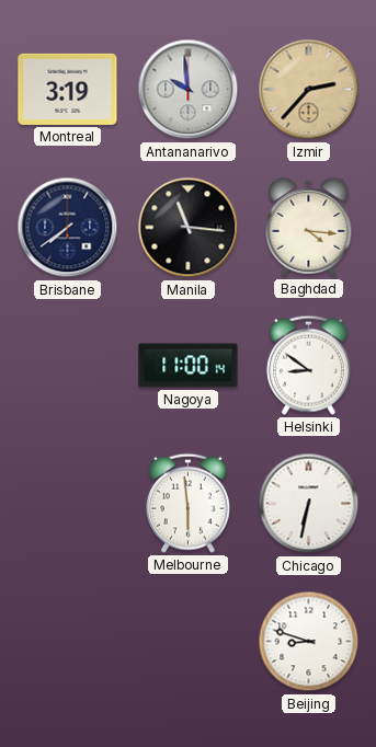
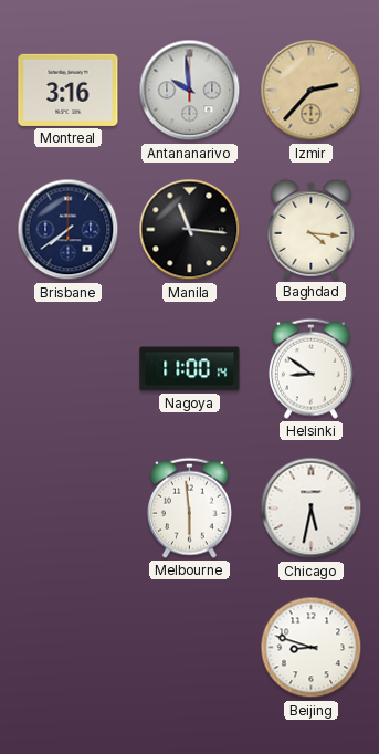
Montreal: 3:19 -> 3:16 (69, 90)
Chicago: 6:32 -> 5:32 (312, 509)
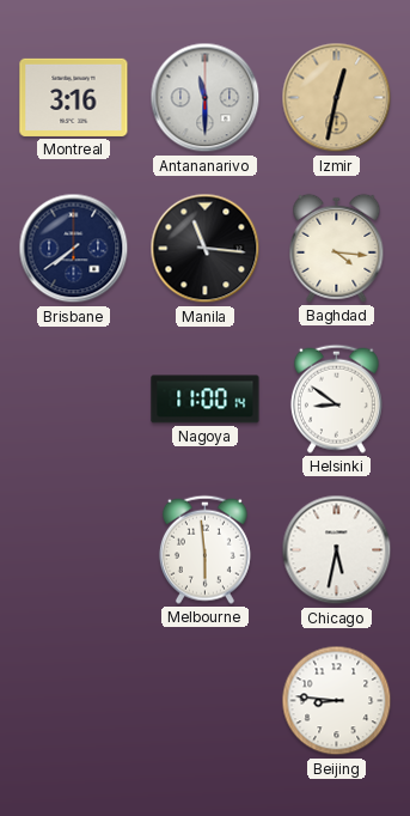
Antananarivo: 9:59 -> 11:30 (206, 98)
Izmir: 2:37 -> 12:32 (337, 98)
Beijing: 8:48 -> 8:46 (337, 701)
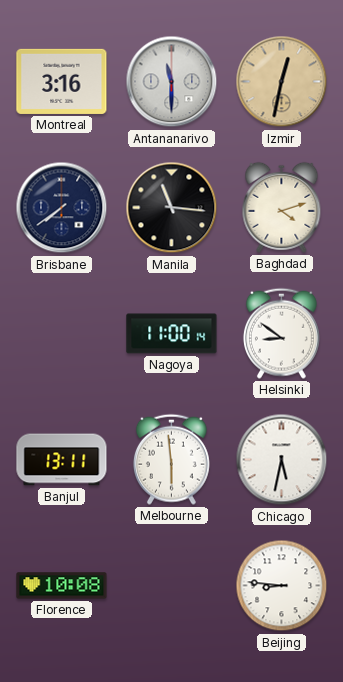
Baghdad: 4:16 -> 4:12 (282, 207)
Banjul: none -> 13:11 (62, 460)
Florence: none -> 10:08 (62, 586)
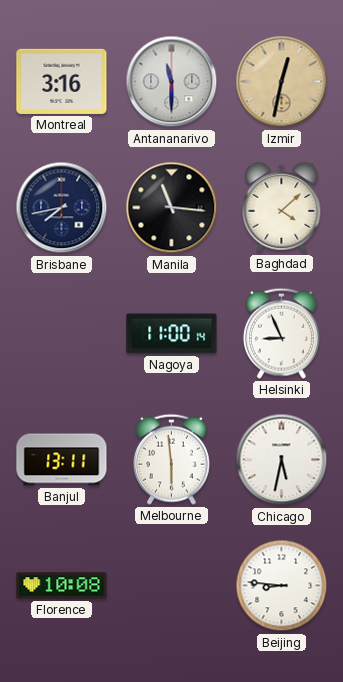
Brisbane: 7:39 -> 7:43 (62, 208)
Baghdad: 4:12 -> 4:08 (282, 207)
Helsinki: 8:51 -> 8:56 (281, 333)
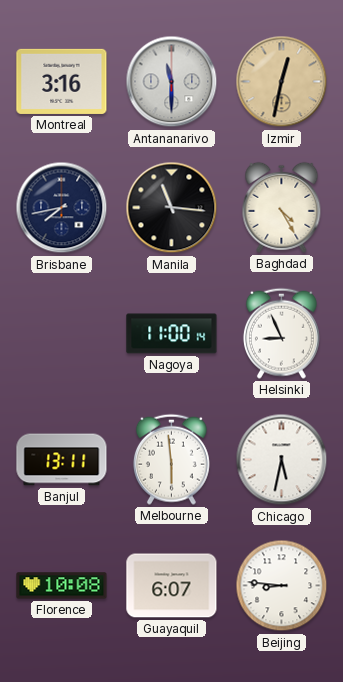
Baghdad: 4:08 -> 4:25 (282, 207)
Guayaquil: none -> 6:07 (172, 586)
